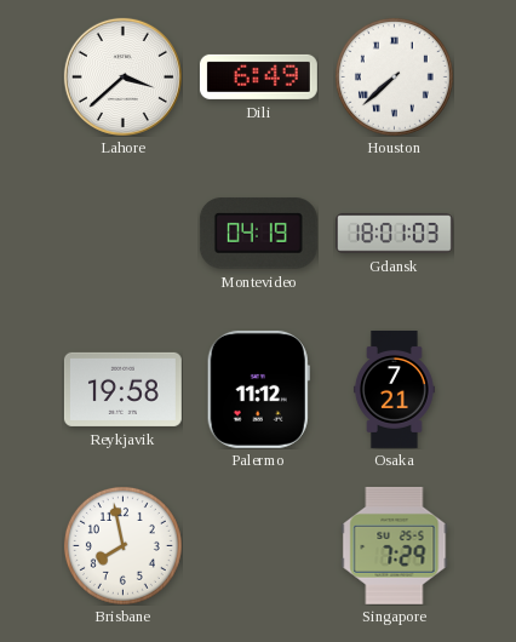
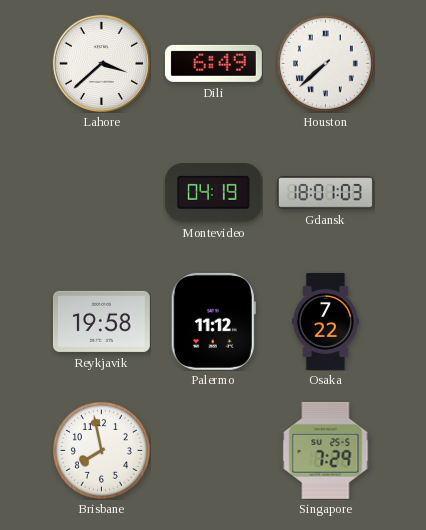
Osaka: 7:21 -> 7:22 (325, 321)
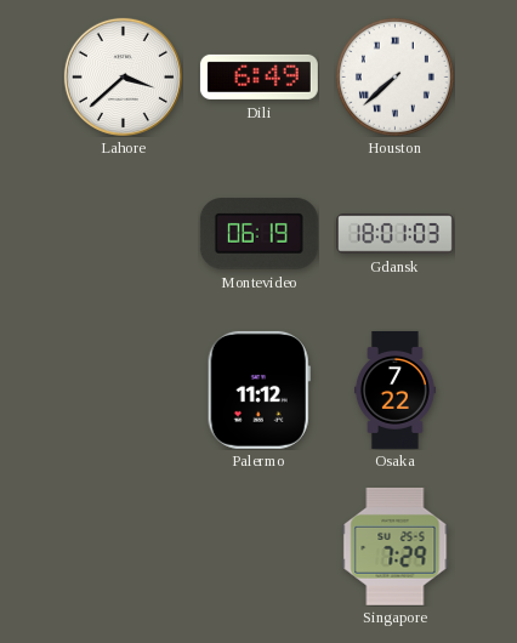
Montevideo: 04:19 -> 06:19 (258, 234)
Reykjavik: 19:58 -> none (101, 321)
Brisbane: 7:58 -> none (101, 450)
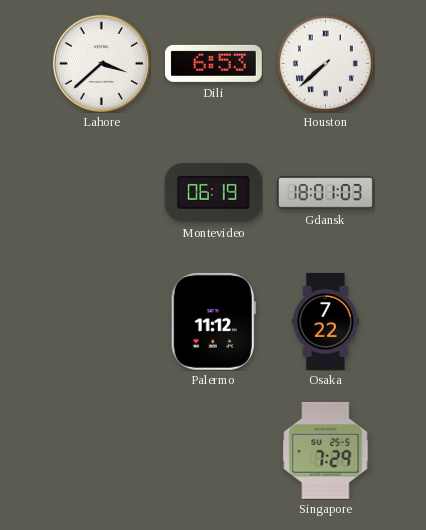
Dili: 6:49 -> 6:53 (213, 63)
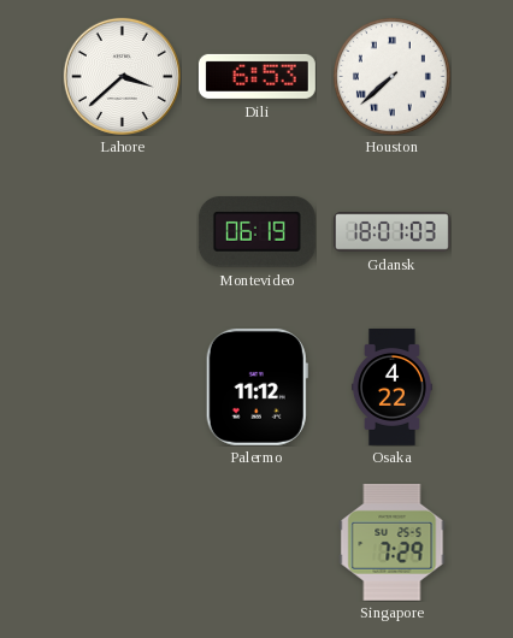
Osaka: 7:22 -> 4:22 (391, 386)
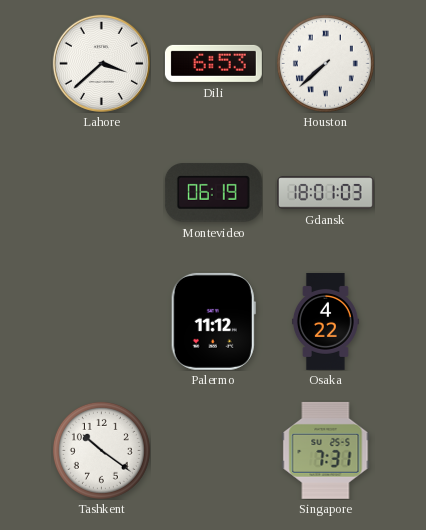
Tashkent: none -> 10:21 (101, 450)
Singapore: 7:29 -> 7:31 (326, 450)
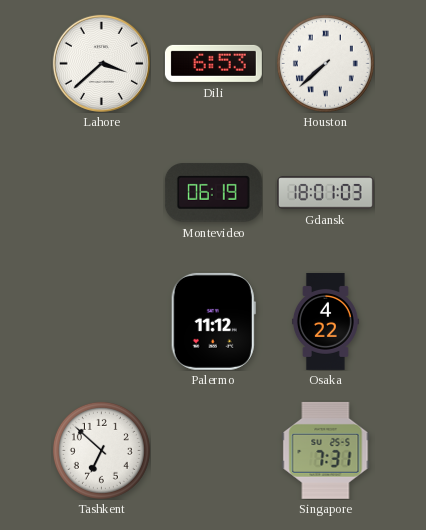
Tashkent: 10:21 -> 6:52 (101, 450)
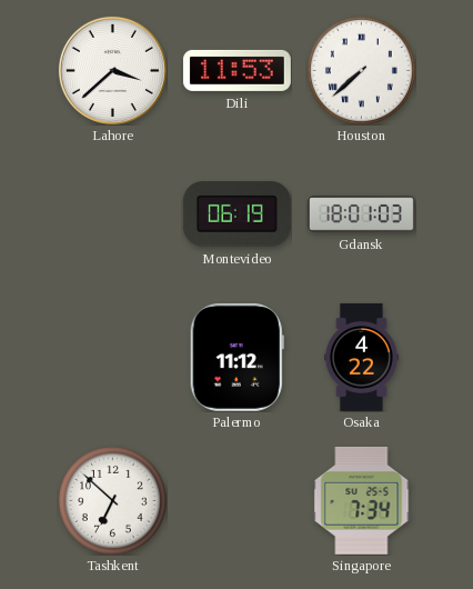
Dili: 6:53 -> 11:53 (236, 70)
Singapore: 7:31 -> 7:34 (362, 500)
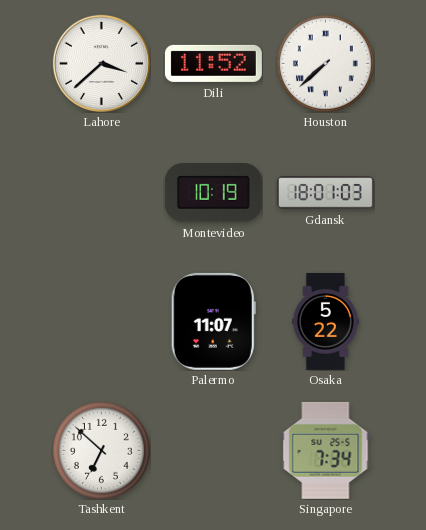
Dili: 11:53 -> 11:52 (213, 63)
Montevideo: 06:19 -> 10:19 (213, 193)
Palermo: 11:12 -> 11:07 (213, 321)
Osaka: 4:22 -> 5:22 (325, 321)
